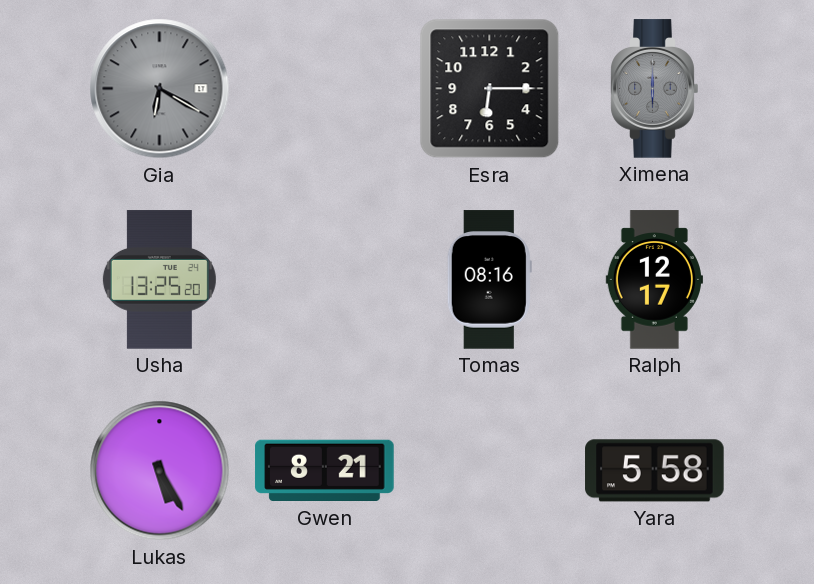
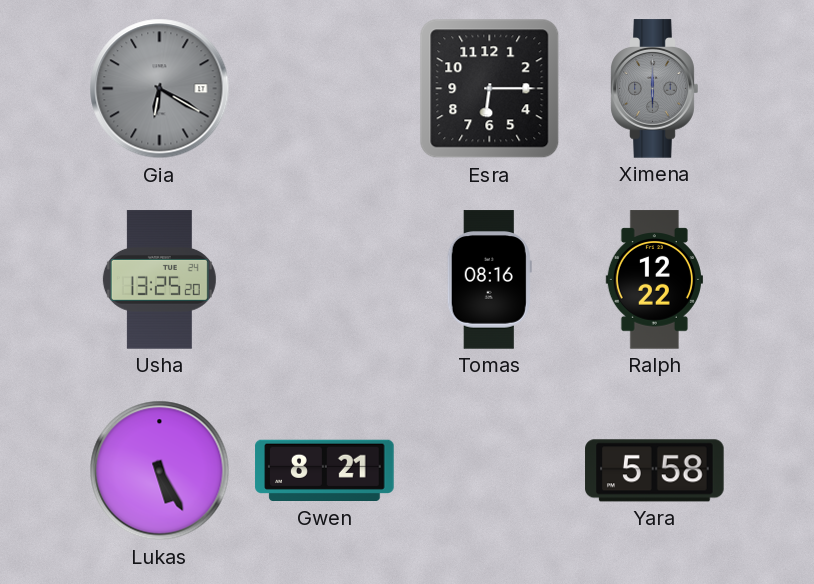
Ralph: 12:17 -> 12:22 (654, 280)
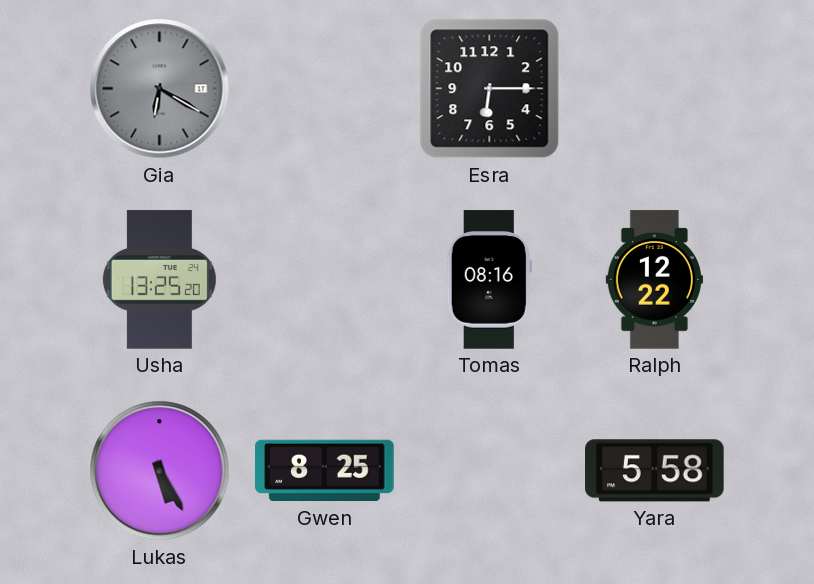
Ximena: 6:00 -> none (655, 89)
Gwen: 8:21 -> 8:25 (325, 471)
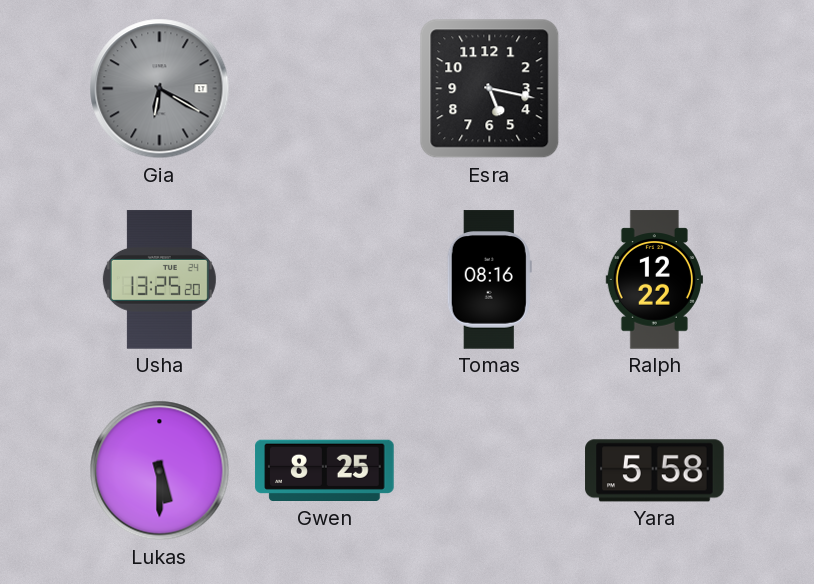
Esra: 6:15 -> 5:17 (490, 89)
Lukas: 5:25 -> 5:30 (160, 471)
